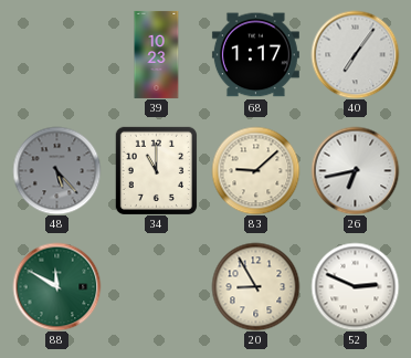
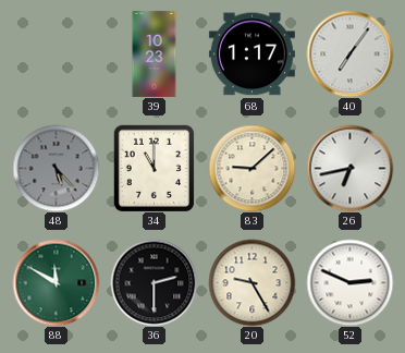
36: none -> 2:30 (154, 282)
20: 8:55 -> 9:25 (251, 282)
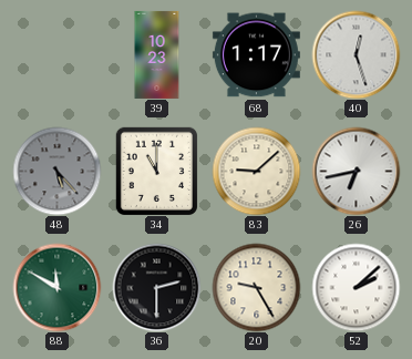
40: 7:06 -> 12:27 (356, 54)
52: 2:49 -> 2:08 (356, 287)
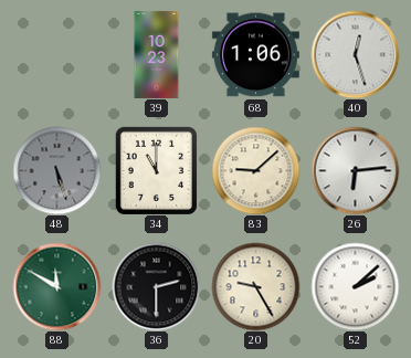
68: 1:17 -> 1:06 (255, 55)
48: 5:23 -> 5:27 (56, 170)
26: 6:43 -> 6:14 (355, 170)
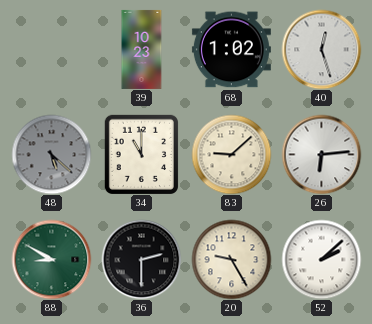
68: 1:06 -> 1:02 (231, 50)
48: 5:27 -> 5:22 (51, 154)
88: 11:50 -> 8:50 (51, 259)
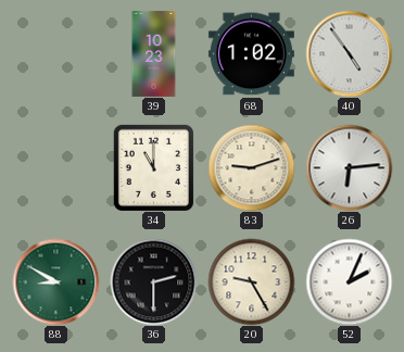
40: 12:27 -> 4:54 (349, 53)
48: 5:22 -> none (51, 154)
83: 9:08 -> 9:12 (251, 167)
52: 2:08 -> 2:04 (349, 281)
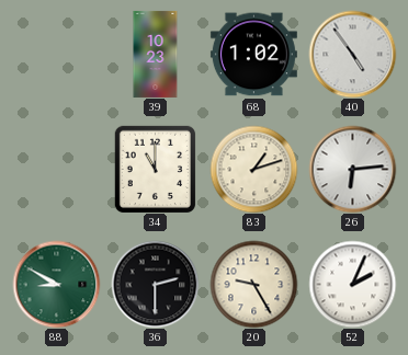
83: 9:12 -> 1:12 (253, 169)
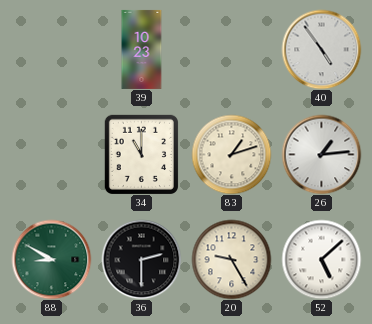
68: 1:02 -> none (253, 55)
26: 6:14 -> 1:14 (321, 154)
52: 2:04 -> 5:08 (321, 259)
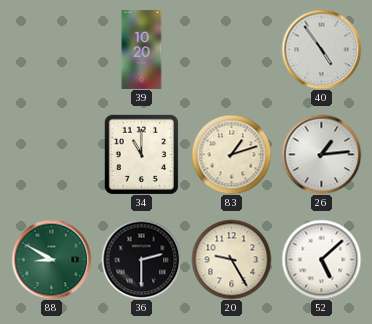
39: 10:23 -> 10:20 (142, 49)
